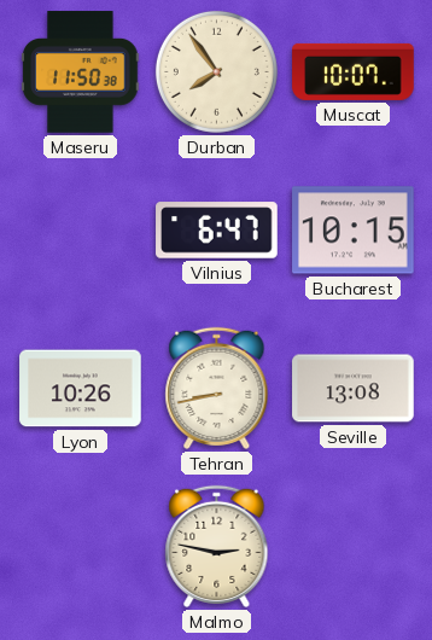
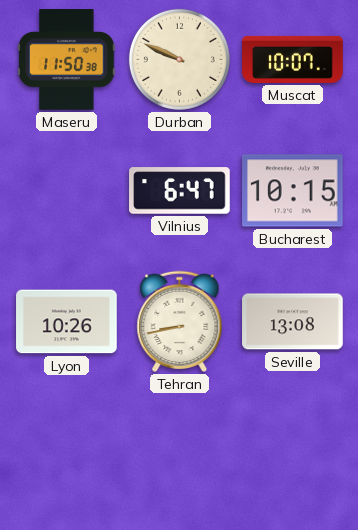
Durban: 7:54 -> 9:49 (179, 59)
Malmo: 2:47 -> none (217, 546)
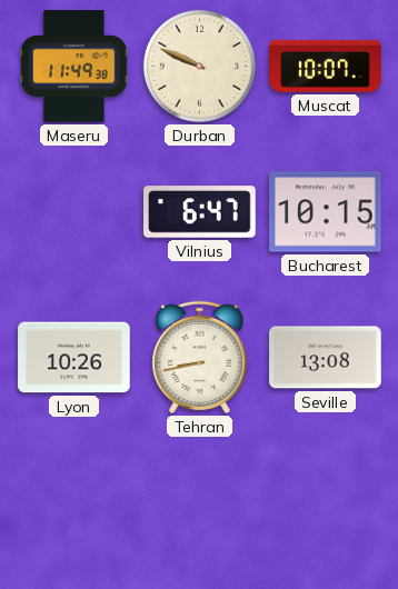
Maseru: 11:50 -> 11:49 (74, 67)
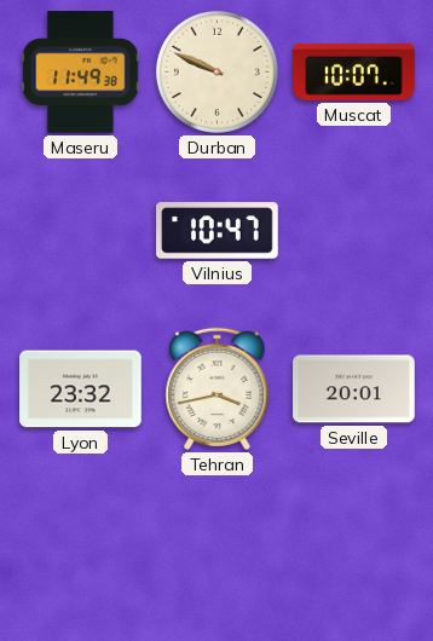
Vilnius: 6:47 -> 10:47 (218, 231)
Bucharest: 10:15 -> none (326, 212)
Lyon: 10:26 -> 23:32 (81, 389)
Tehran: 8:43 -> 3:43 (218, 388)
Seville: 13:08 -> 20:01 (354, 389)
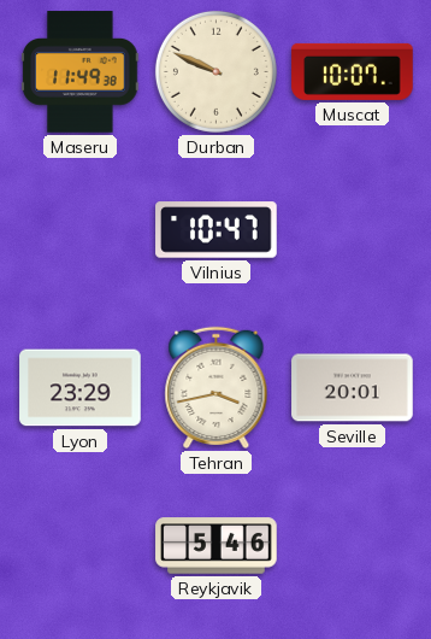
Lyon: 23:32 -> 23:29 (81, 388)
Reykjavik: none -> 5:46 (217, 546)
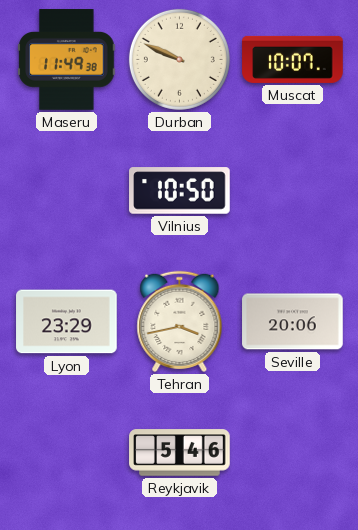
Vilnius: 10:47 -> 10:50 (180, 191)
Seville: 20:01 -> 20:06 (293, 322)
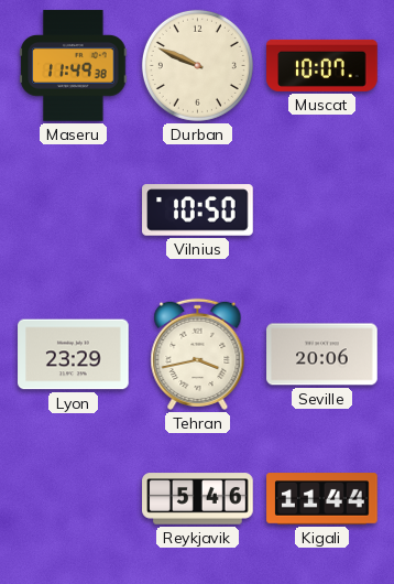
Kigali: none -> 11:44 (322, 499)
